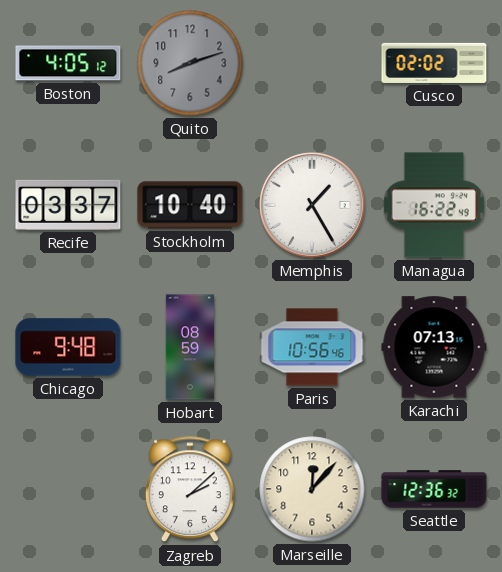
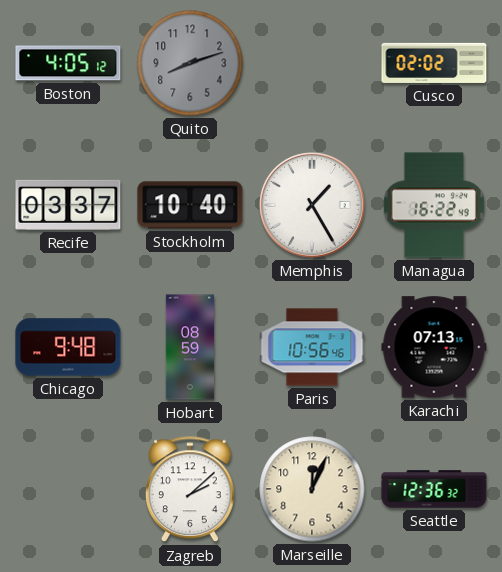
Marseille: 12:07 -> 12:04 (312, 489)
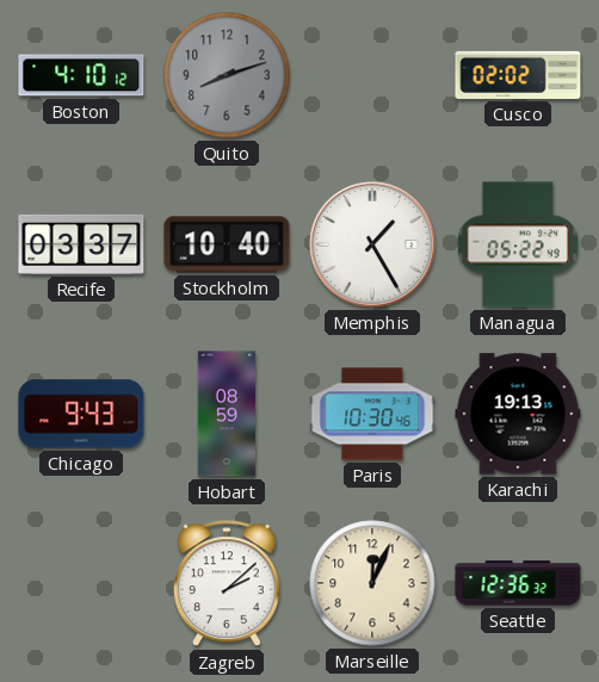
Boston: 4:05 -> 4:10 (81, 75)
Managua: 16:22 -> 05:22 (518, 244)
Chicago: 9:48 -> 9:43 (81, 414)
Paris: 10:56 -> 10:30 (372, 414)
Karachi: 07:13 -> 19:13 (518, 414)
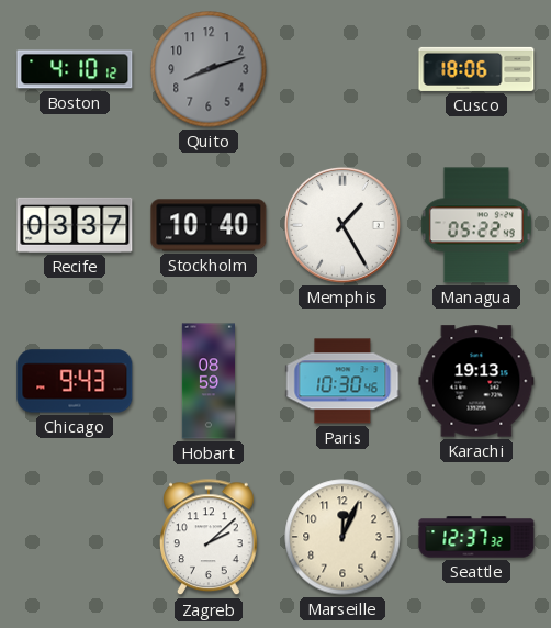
Cusco: 02:02 -> 18:06 (476, 69)
Seattle: 12:36 -> 12:37 (476, 537)
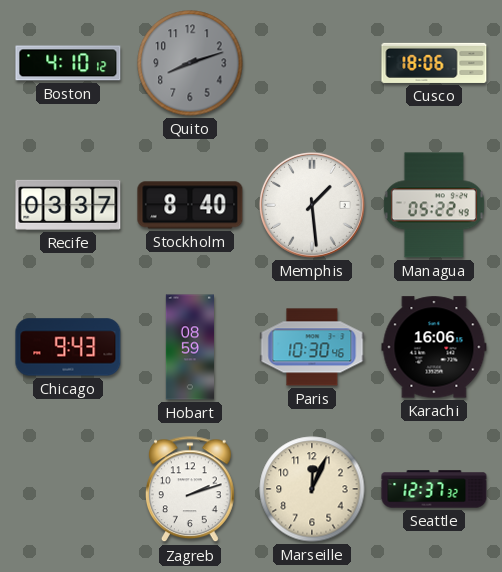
Stockholm: 10:40 -> 8:40 (190, 205)
Memphis: 1:25 -> 1:29 (312, 205)
Karachi: 19:13 -> 16:06 (434, 347)
Zagreb: 2:08 -> 2:12 (190, 490)
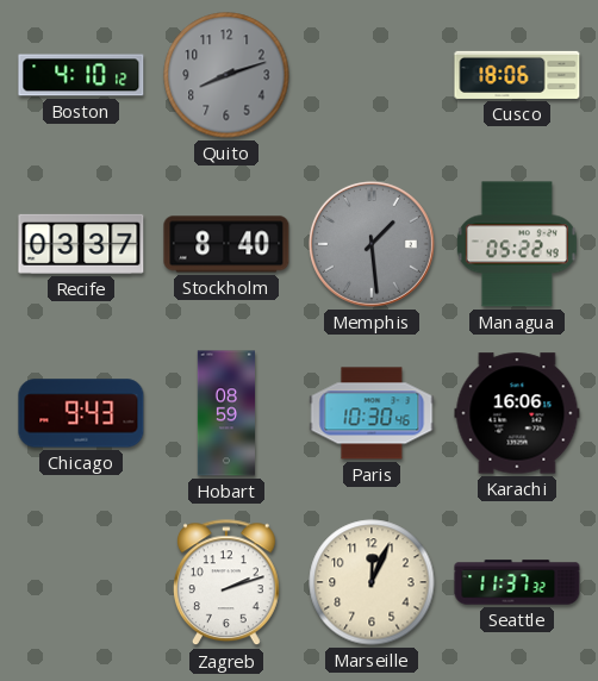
Memphis dial: white -> grey (372, 244)
Seattle: 12:37 -> 11:37 (517, 582)
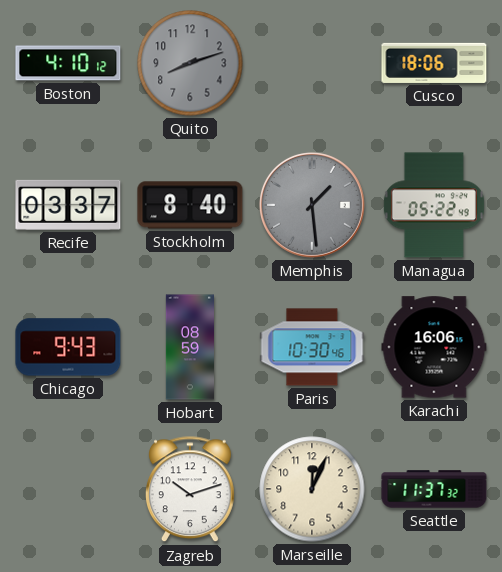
Zagreb: 2:12 -> 10:12 (190, 490)
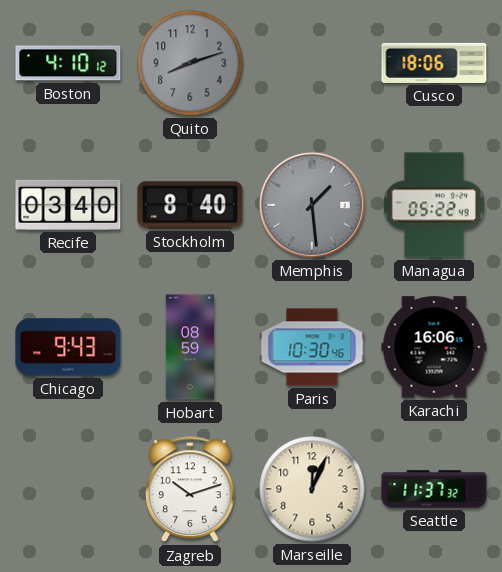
Recife: 03:37 -> 03:40 (68, 205)
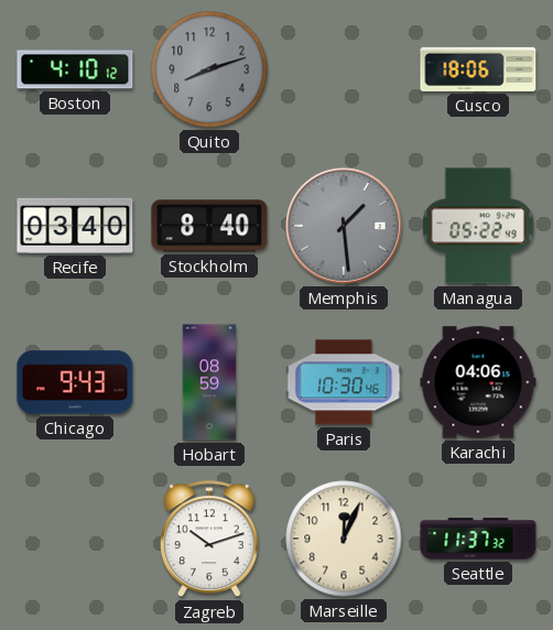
Karachi: 16:06 -> 04:06 (478, 382)
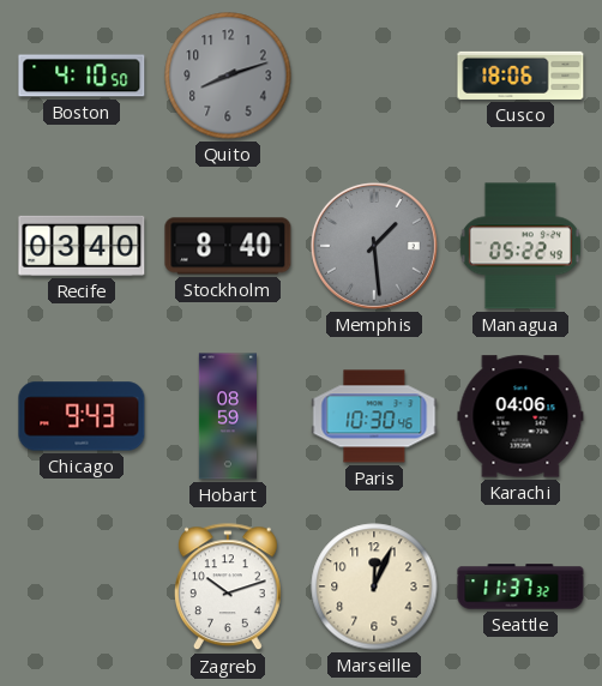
Boston: 4:10:12 -> 4:10:50 (82, 76)
